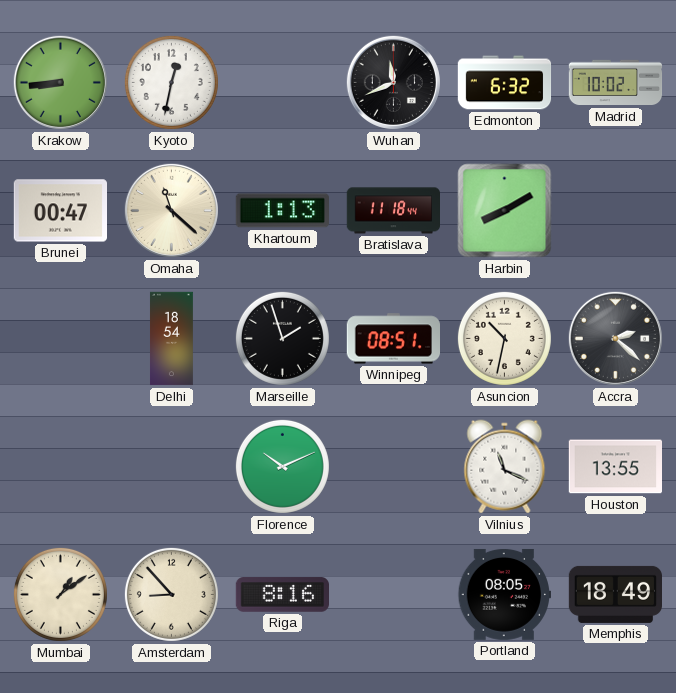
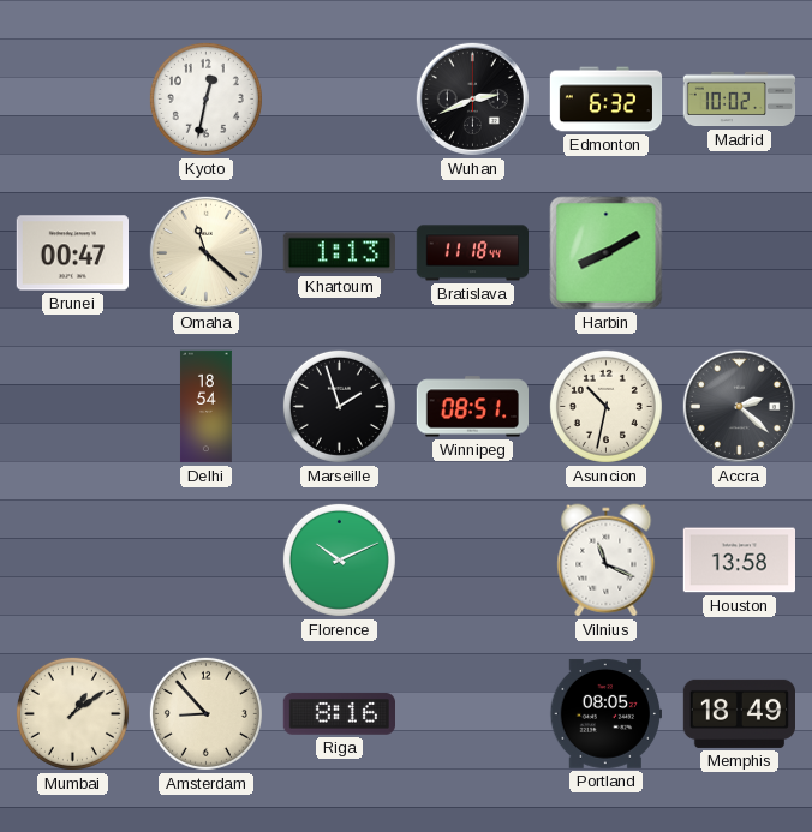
Krakow: 8:44 -> none (60, 82)
Wuhan: 11:41 -> 2:41 (472, 98)
Houston: 13:55 -> 13:58 (739, 561)
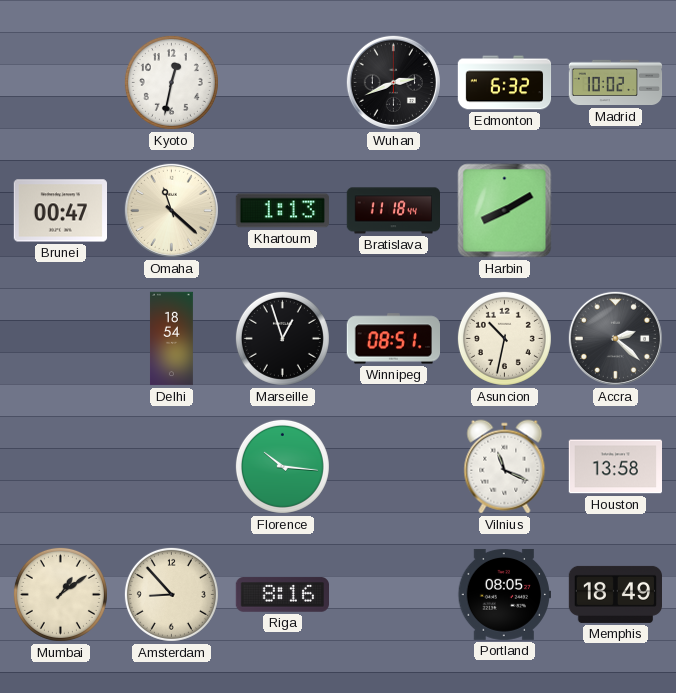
Marseille: 1:57 -> 12:57 (282, 338)
Florence: 10:11 -> 10:16 (282, 466)
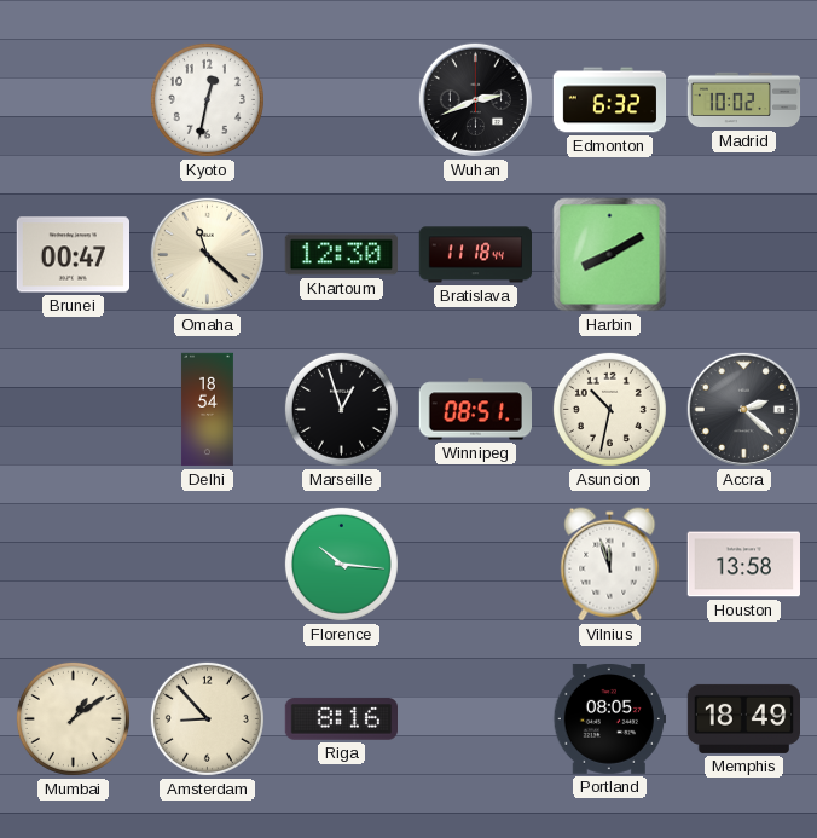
Khartoum: 1:13 -> 12:30 (341, 255)
Vilnius: 11:19 -> 11:57 (610, 565)
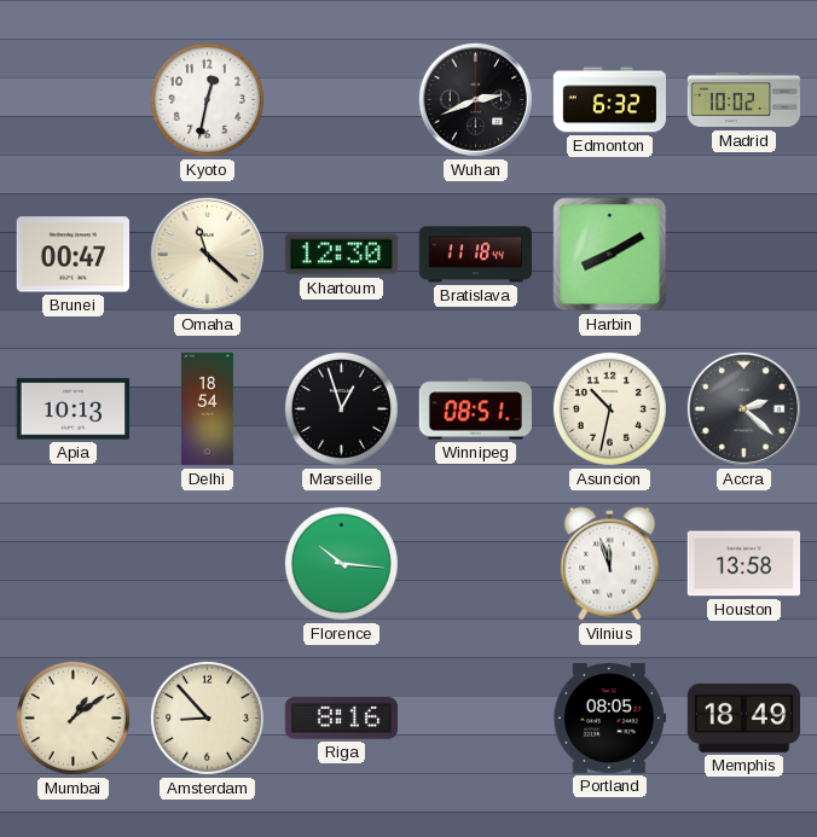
Apia: none -> 10:13 (73, 409)
